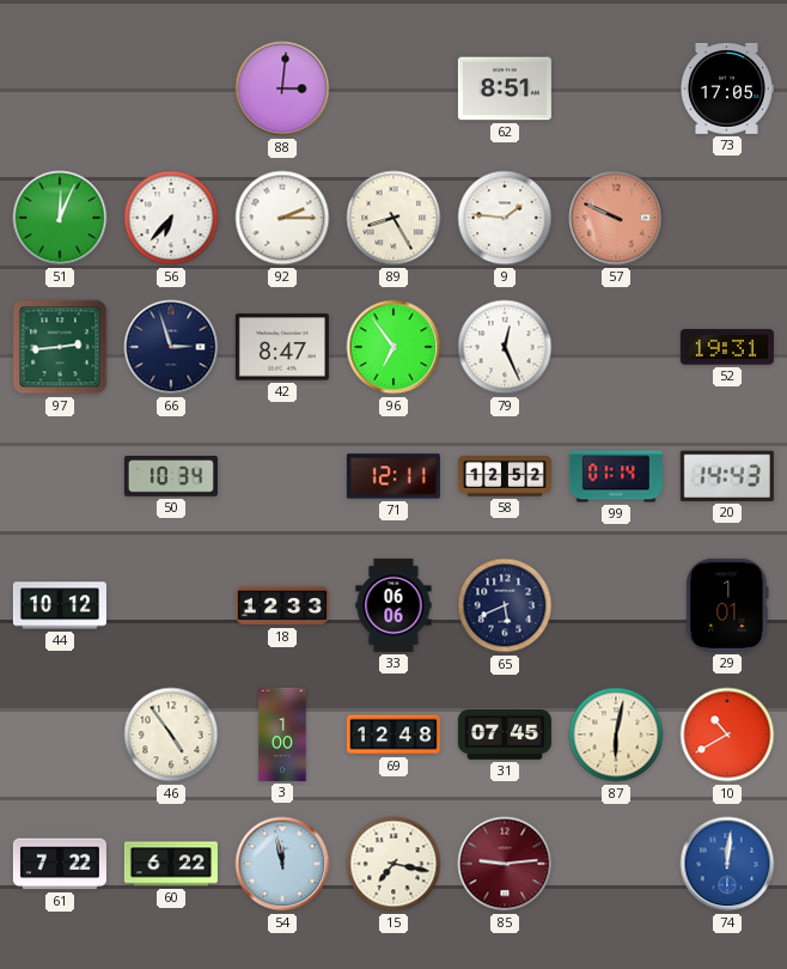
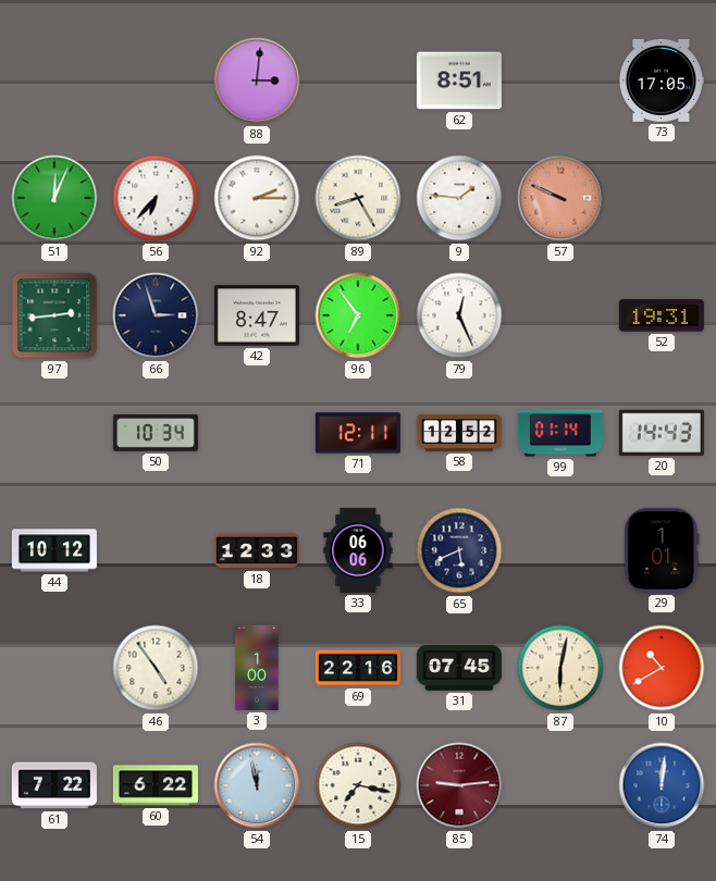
69: 12:48 -> 22:16 (358, 668)
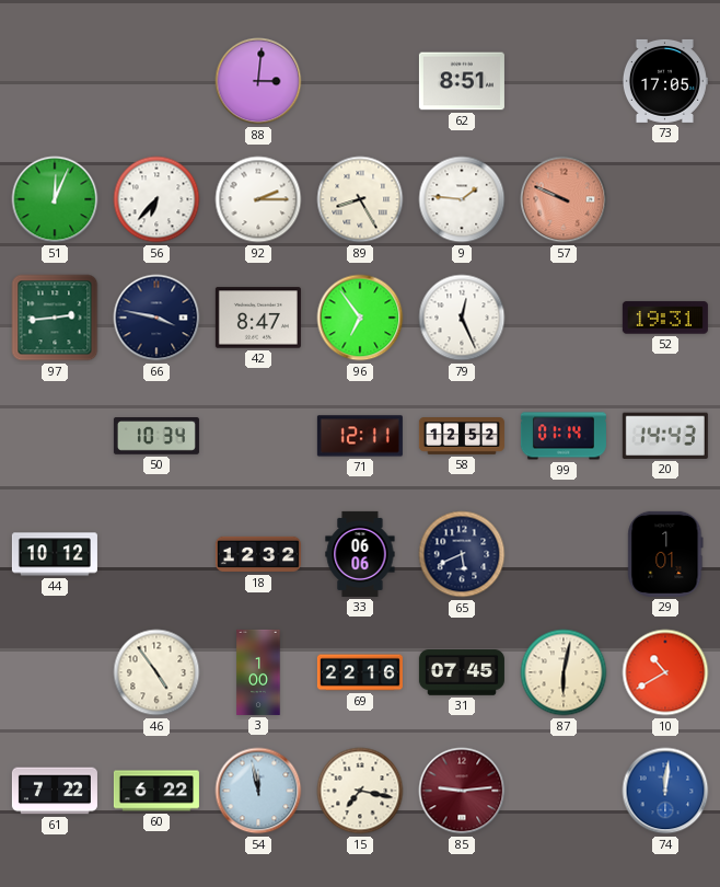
66: 2:57 -> 3:47 (156, 318)
18: 12:33 -> 12:32 (258, 554)
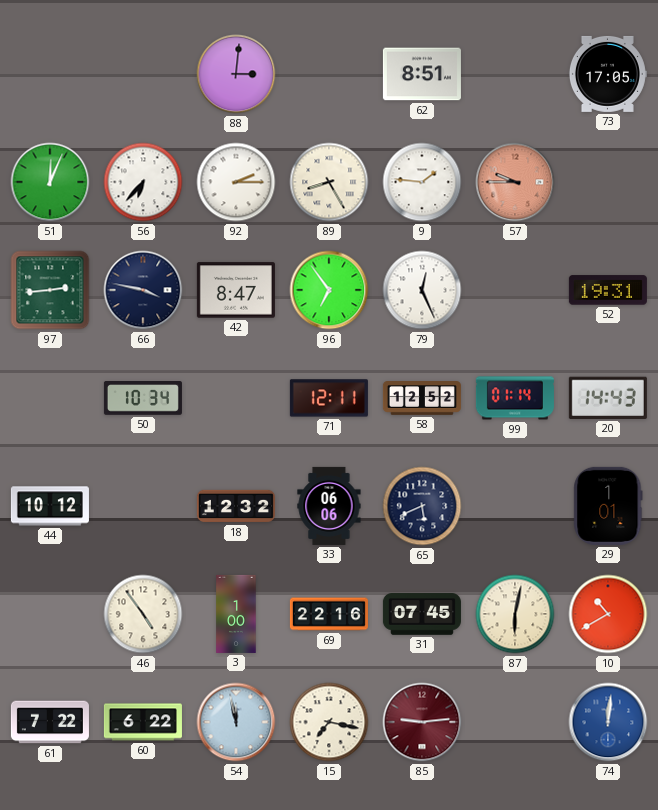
57: 9:49 -> 9:45 (515, 182)
